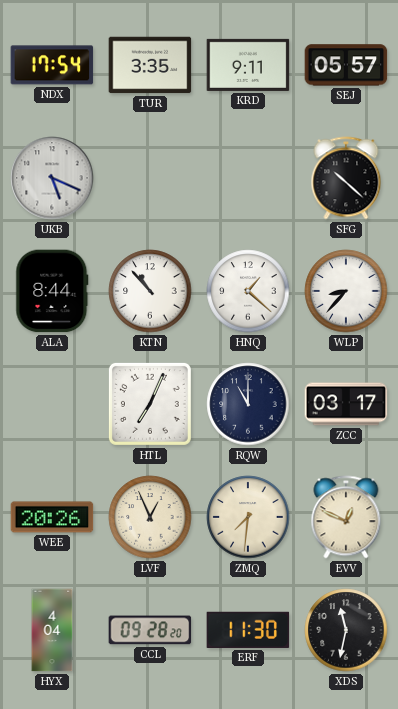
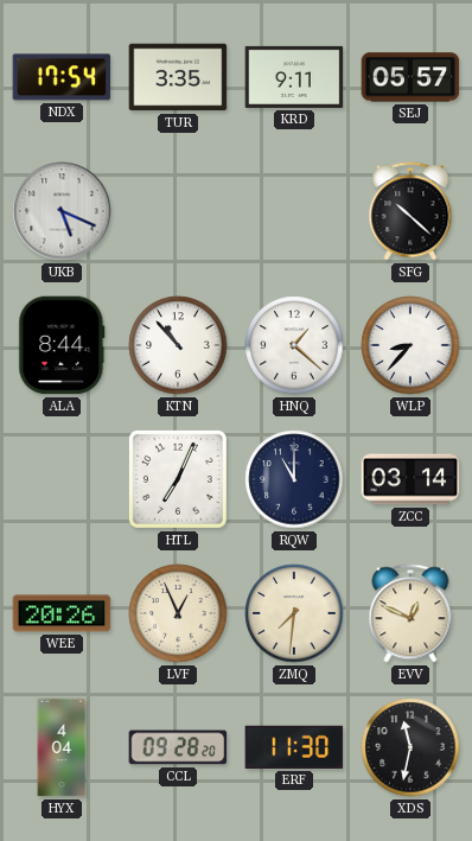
ZCC: 03:17 -> 03:14 (410, 479)
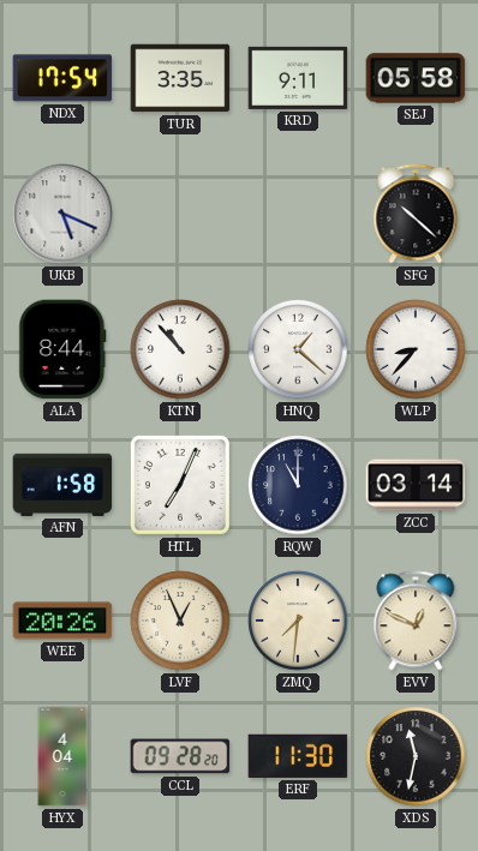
SEJ: 05:57 -> 05:58 (416, 78)
AFN: none -> 1:58 (62, 485)
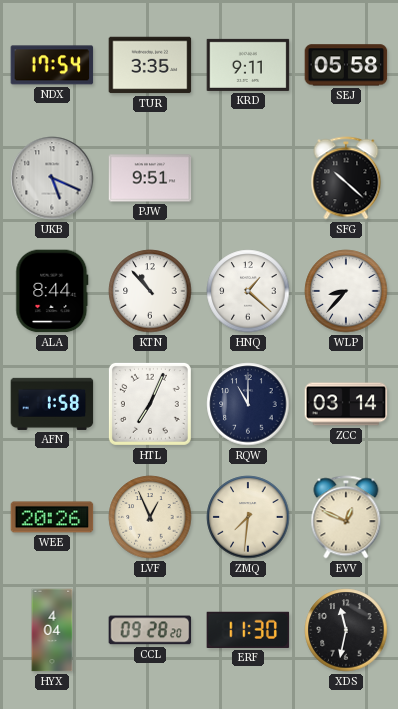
PJW: none -> 9:51 (150, 178)
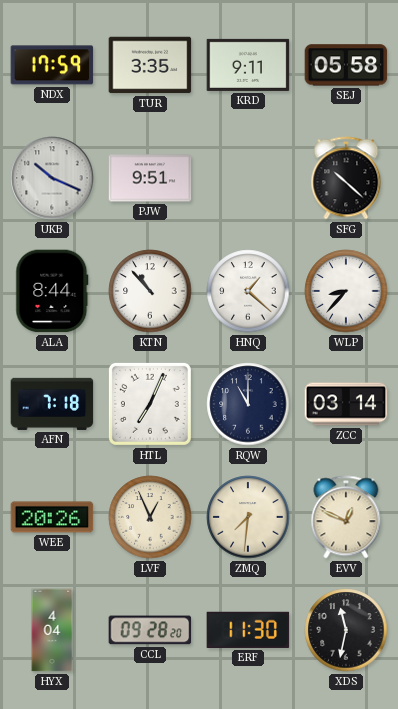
NDX: 17:54 -> 17:59 (52, 65)
UKB: 5:19 -> 10:19 (52, 178)
AFN: 1:58 -> 7:18 (52, 404)
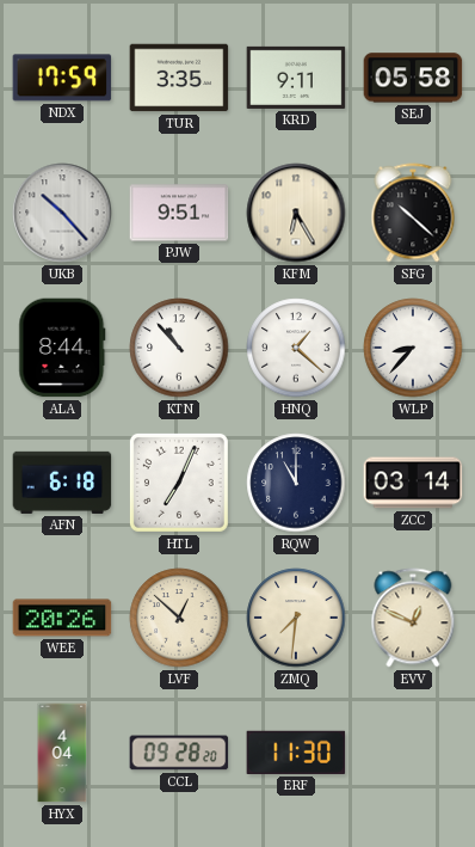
UKB: 10:19 -> 10:23 (62, 213)
KFM: none -> 6:25 (296, 213)
AFN: 7:18 -> 6:18 (62, 483)
LVF: 12:56 -> 12:52 (179, 618)
XDS: 11:32 -> none (346, 630)
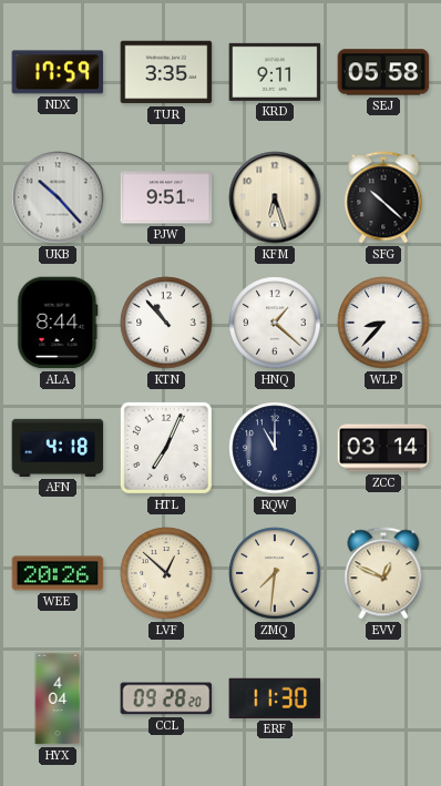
KFM: 6:25 -> 6:27 (275, 197)
AFN: 6:18 -> 4:18 (58, 448)
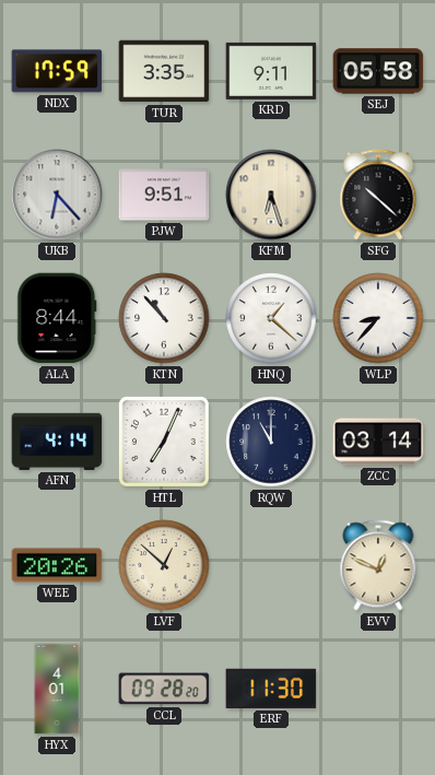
UKB: 10:23 -> 6:23 (57, 195)
AFN: 4:18 -> 4:14 (57, 442)
ZMQ: 7:31 -> none (275, 573)
HYX: 4:04 -> 4:01 (57, 689)
